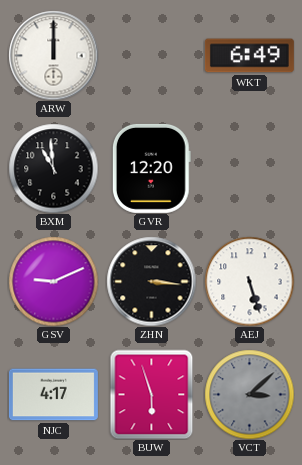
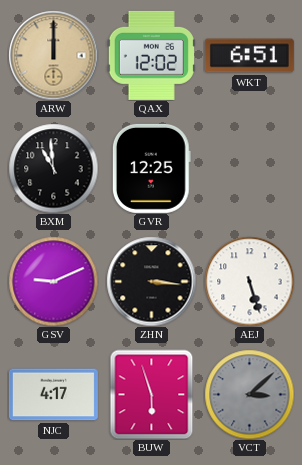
ARW dial: white -> champagne (53, 55)
QAX: none -> 12:02 (151, 55)
WKT: 6:49 -> 6:51 (249, 56)
GVR: 12:20 -> 12:25 (151, 168)
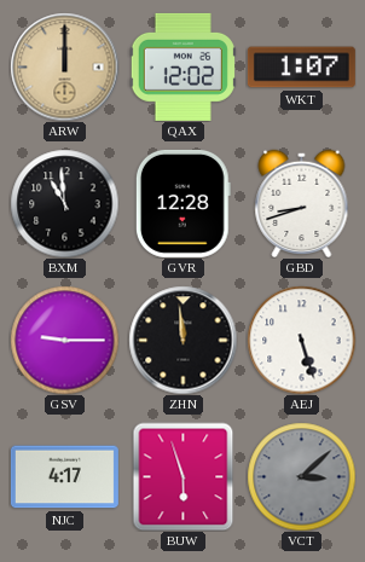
WKT: 6:51 -> 1:07 (301, 68)
GVR: 12:25 -> 12:28 (182, 203)
GBD: none -> 8:42 (302, 203)
GSV: 9:11 -> 9:15 (64, 340)
ZHN: 3:16 -> 11:59 (182, 340)
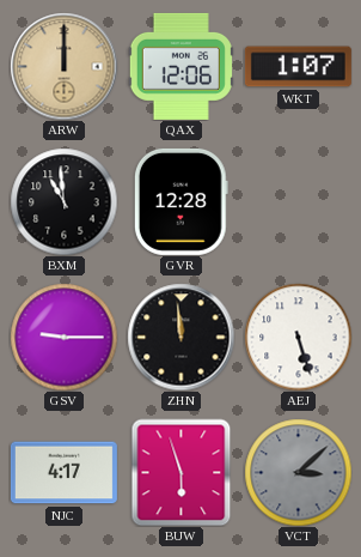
QAX: 12:02 -> 12:06 (180, 66)
GBD: 8:42 -> none (302, 203)
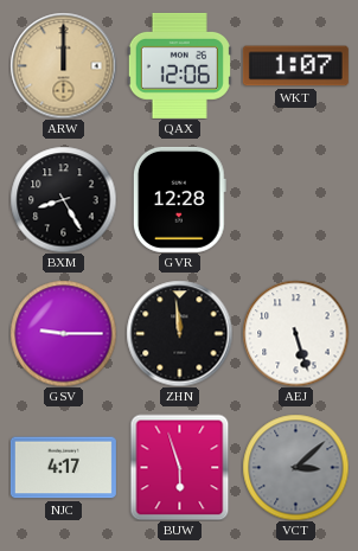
BXM: 10:59 -> 8:25 (63, 199)
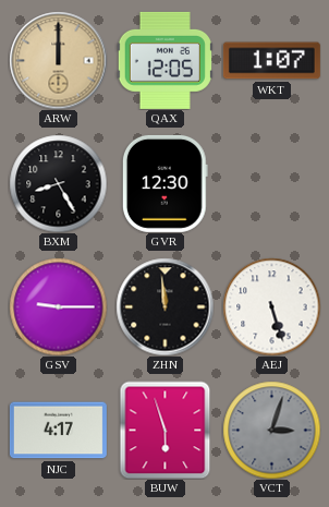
QAX: 12:06 -> 12:05 (164, 60)
GVR: 12:28 -> 12:30 (164, 183)
VCT: 3:08 -> 3:03 (271, 430)
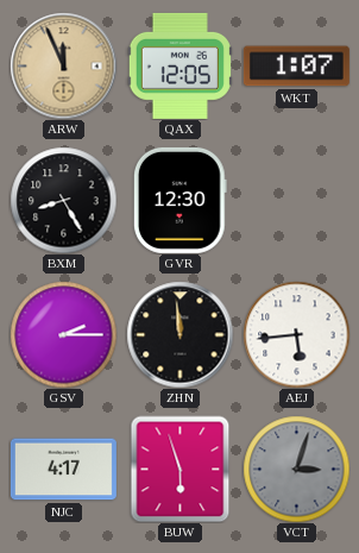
ARW: 12:00 -> 11:56 (63, 65)
GSV: 9:15 -> 2:15 (63, 334)
AEJ: 5:27 -> 5:44 (296, 334)
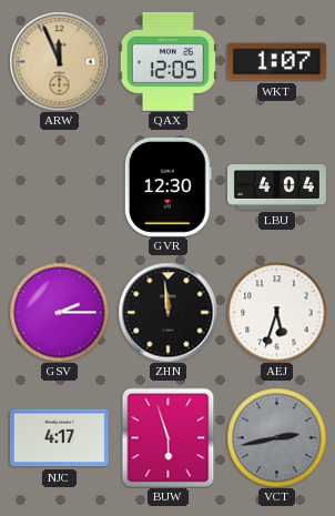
BXM: 8:25 -> none (63, 200)
LBU: none -> 4:04 (276, 188)
AEJ: 5:44 -> 5:33 (276, 312)
VCT: 3:03 -> 2:43 (276, 437)
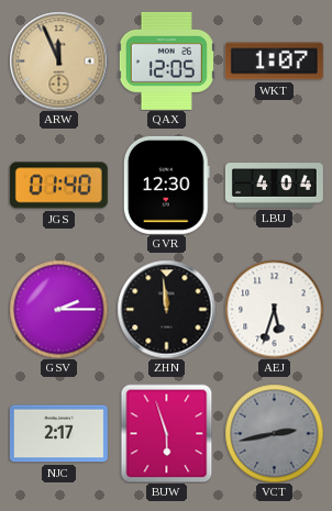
JGS: none -> 01:40 (58, 186)
NJC: 4:17 -> 2:17 (58, 434)
